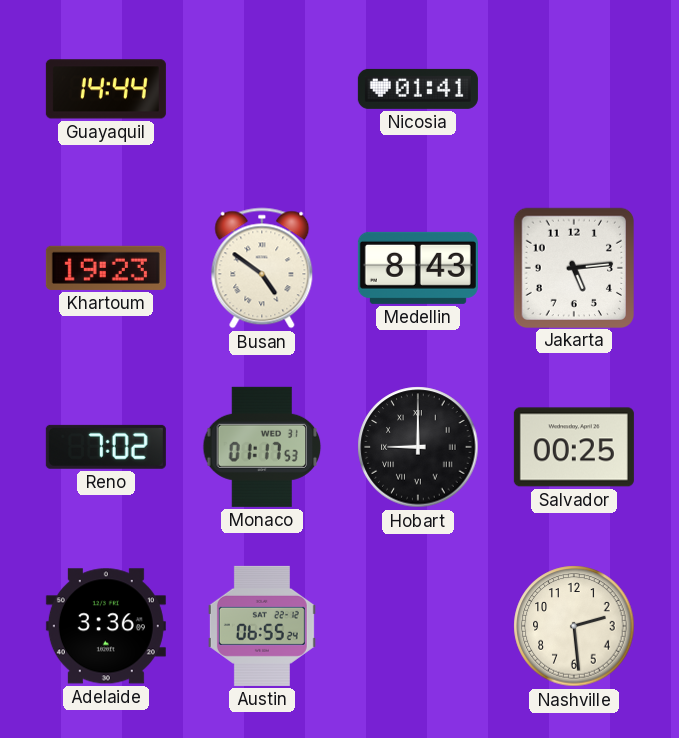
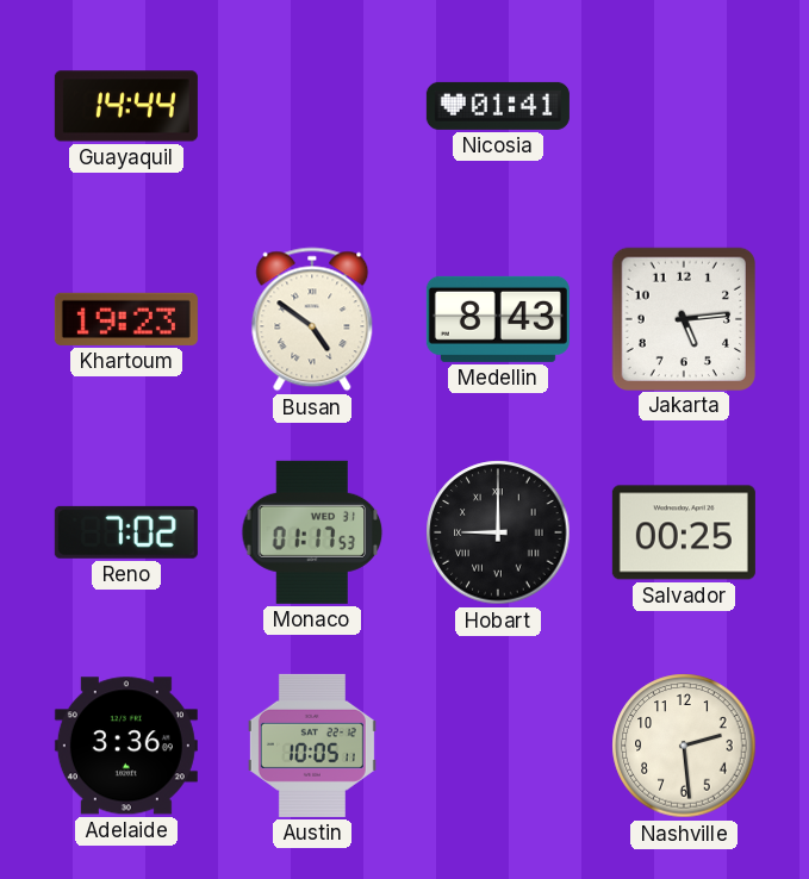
Austin: 06:55 -> 10:05 (312, 746)
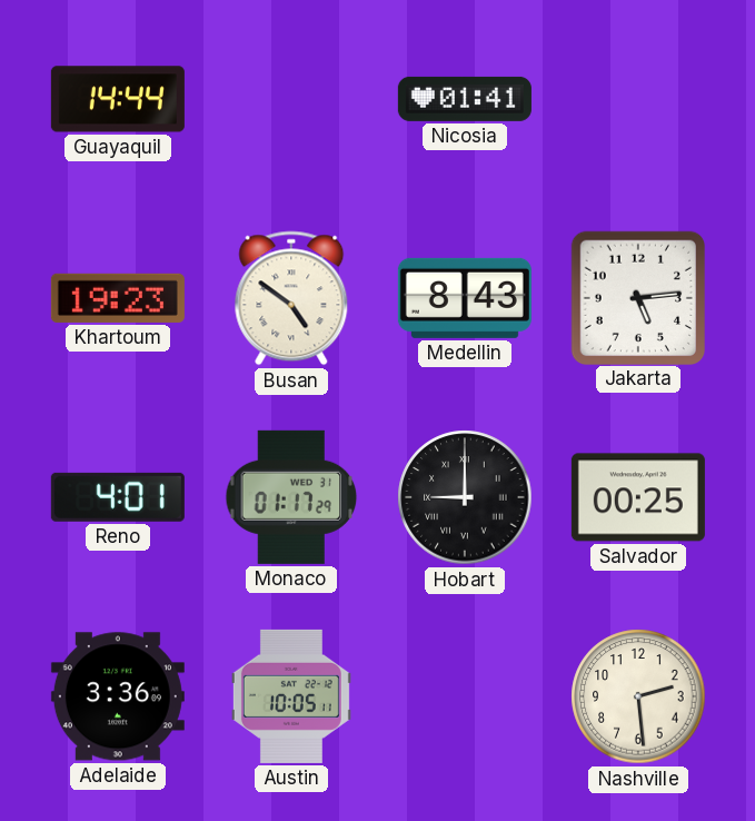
Reno: 7:02 -> 4:01 (118, 497)
Monaco: 01:17:53 -> 01:17:29 (291, 497)
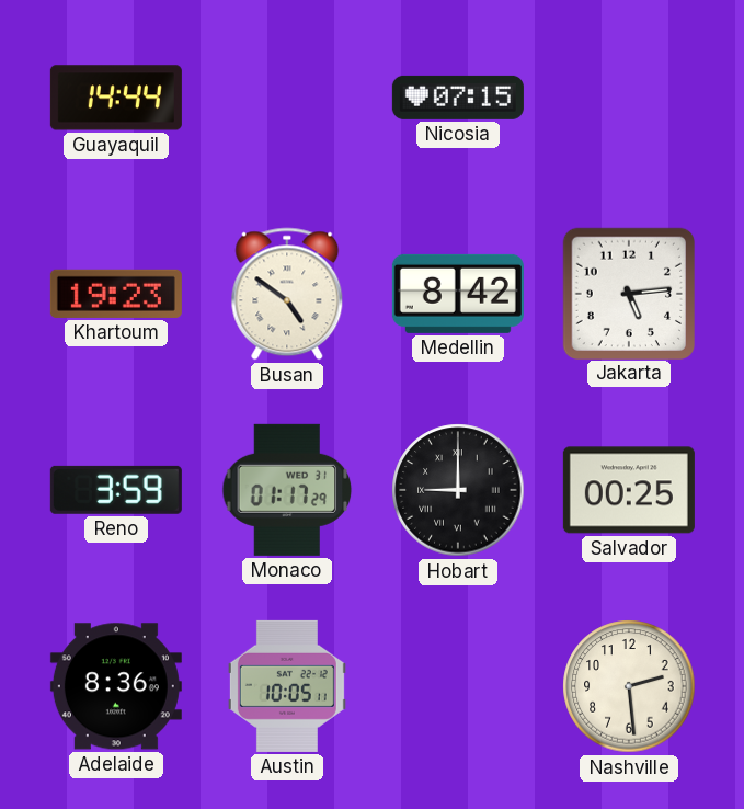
Nicosia: 01:41 -> 07:15 (458, 98)
Medellin: 8:43 -> 8:42 (458, 294)
Reno: 4:01 -> 3:59 (116, 490)
Adelaide: 3:36 -> 8:36 (116, 686)
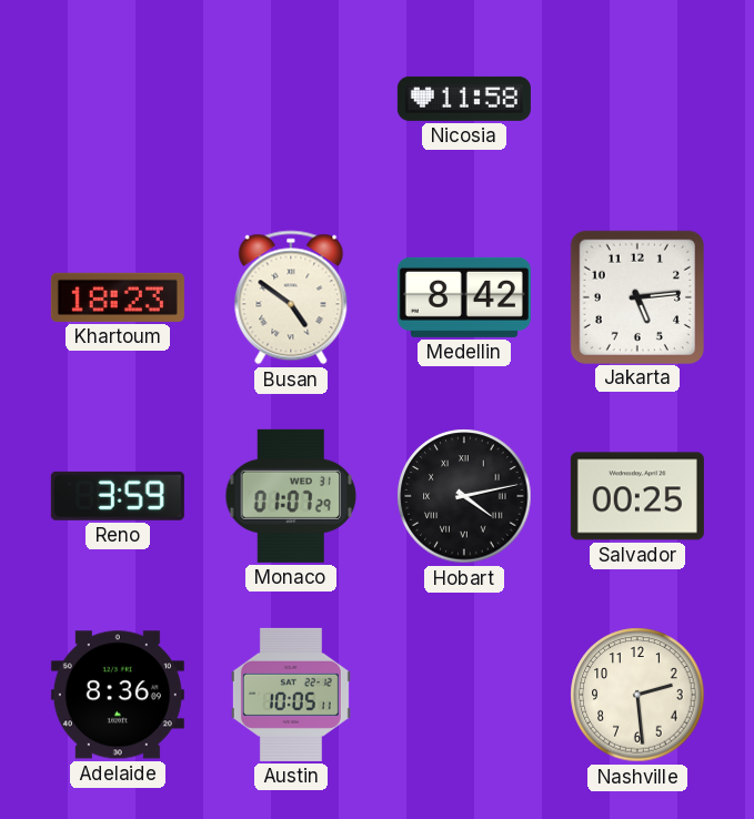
Guayaquil: 14:44 -> none (116, 98)
Nicosia: 07:15 -> 11:58 (464, 99)
Khartoum: 19:23 -> 18:23 (118, 297)
Monaco: 01:17 -> 01:07 (291, 496)
Hobart: 9:00 -> 4:13 (464, 496)
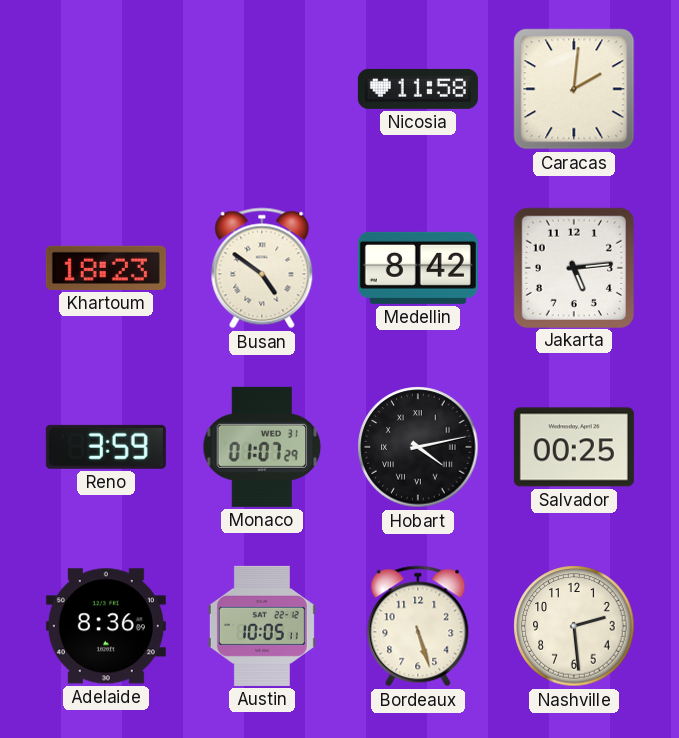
Caracas: none -> 2:01 (574, 89)
Bordeaux: none -> 5:27 (418, 626)
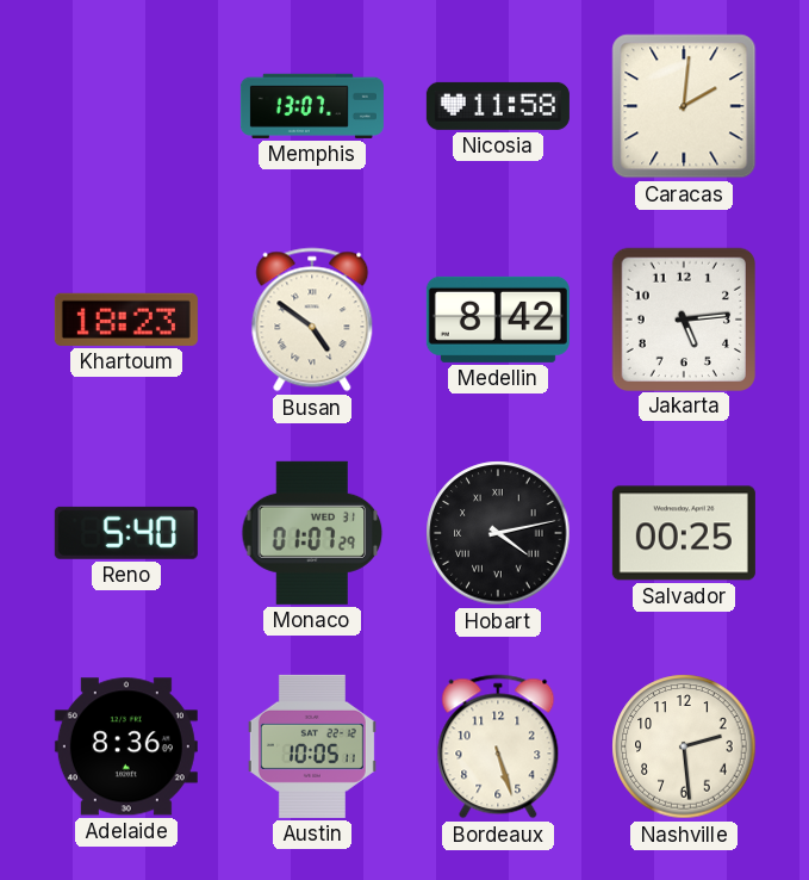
Memphis: none -> 13:07 (312, 106)
Reno: 3:59 -> 5:40 (126, 533)
